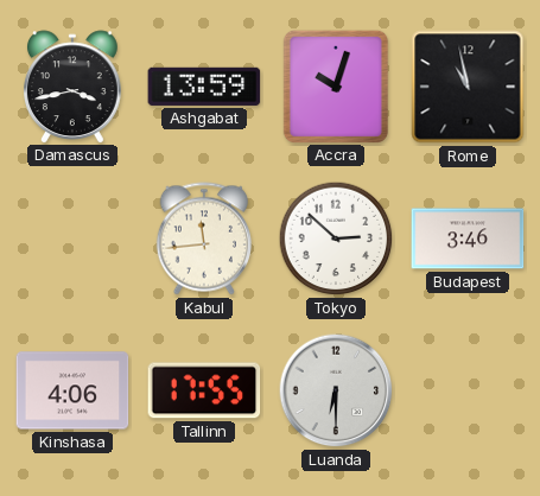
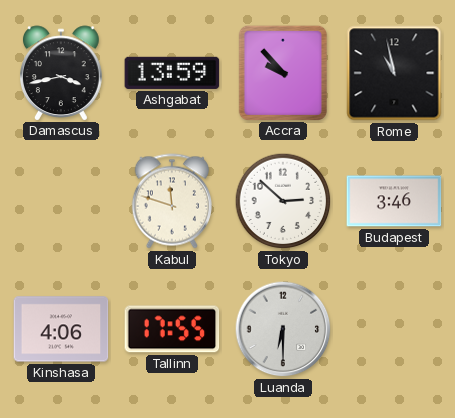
Accra: 10:03 -> 9:53 (283, 72)
Kabul: 11:44 -> 11:48 (172, 201)
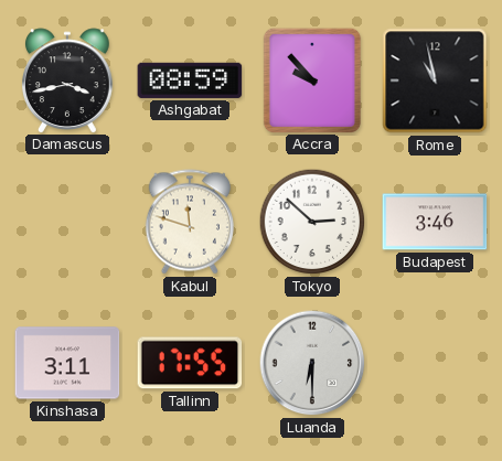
Ashgabat: 13:59 -> 08:59 (190, 81)
Kinshasa: 4:06 -> 3:11 (67, 363)
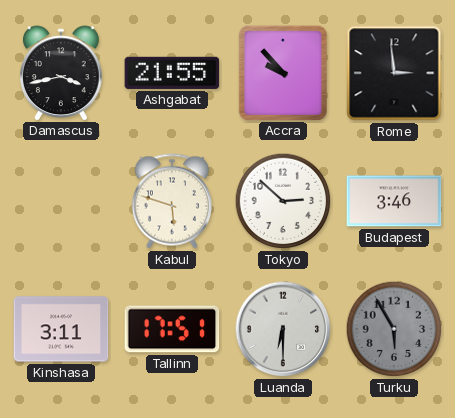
Ashgabat: 08:59 -> 21:55 (172, 73)
Rome: 10:58 -> 2:59 (394, 73)
Kabul: 11:48 -> 5:48 (172, 201)
Tallinn: 17:55 -> 17:51 (172, 329)
Turku: none -> 5:55 (394, 329)
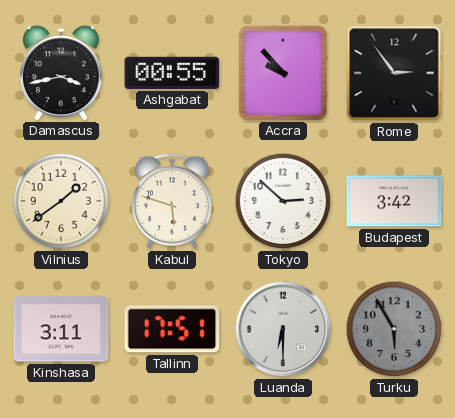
Ashgabat: 21:55 -> 00:55 (172, 73)
Rome: 2:59 -> 2:54 (394, 73)
Vilnius: none -> 1:39 (61, 201)
Budapest: 3:46 -> 3:42 (394, 201)
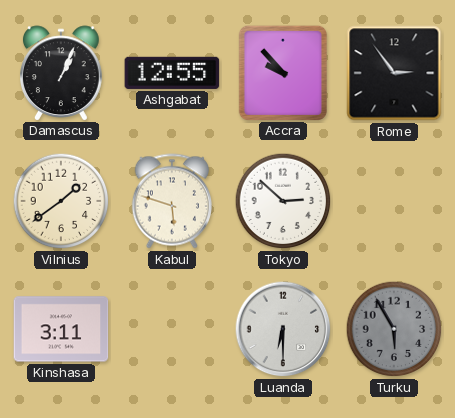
Damascus: 3:43 -> 1:04 (62, 73)
Ashgabat: 00:55 -> 12:55 (172, 73)
Budapest: 3:42 -> none (394, 201)
Tallinn: 17:51 -> none (172, 329)
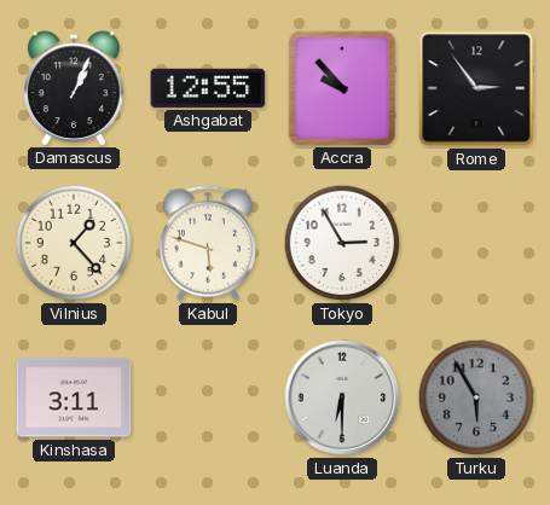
Vilnius: 1:39 -> 1:23 (74, 243)
Tokyo: 2:52 -> 2:55 (342, 243)
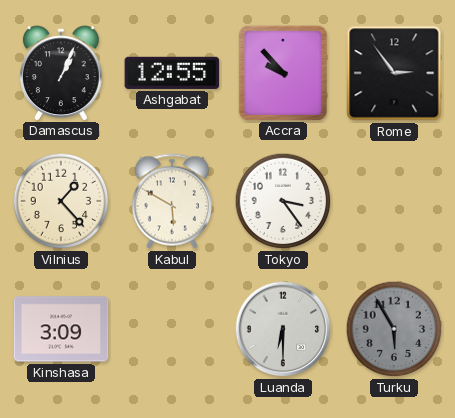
Kabul: 5:48 -> 5:50 (172, 201)
Tokyo: 2:55 -> 3:24 (283, 201)
Kinshasa: 3:11 -> 3:09 (61, 329)
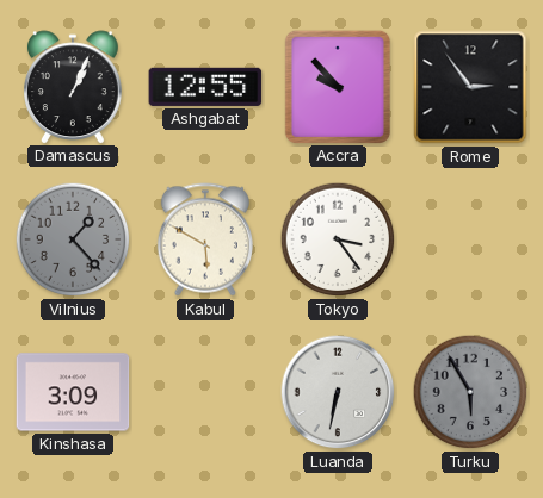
Vilnius dial: cream -> grey (73, 239)
Luanda: 6:30 -> 6:32 (338, 392)
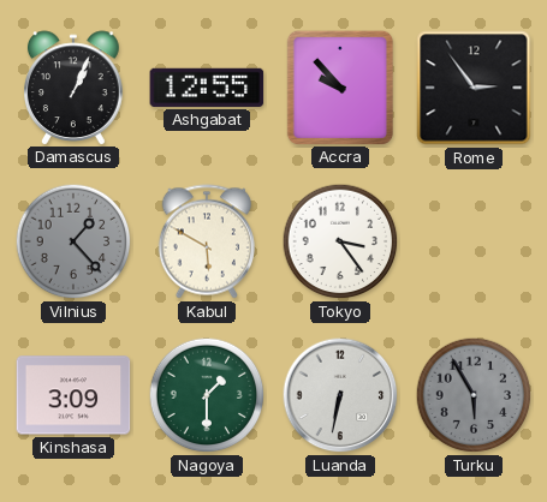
Nagoya: none -> 1:30 (207, 395)
